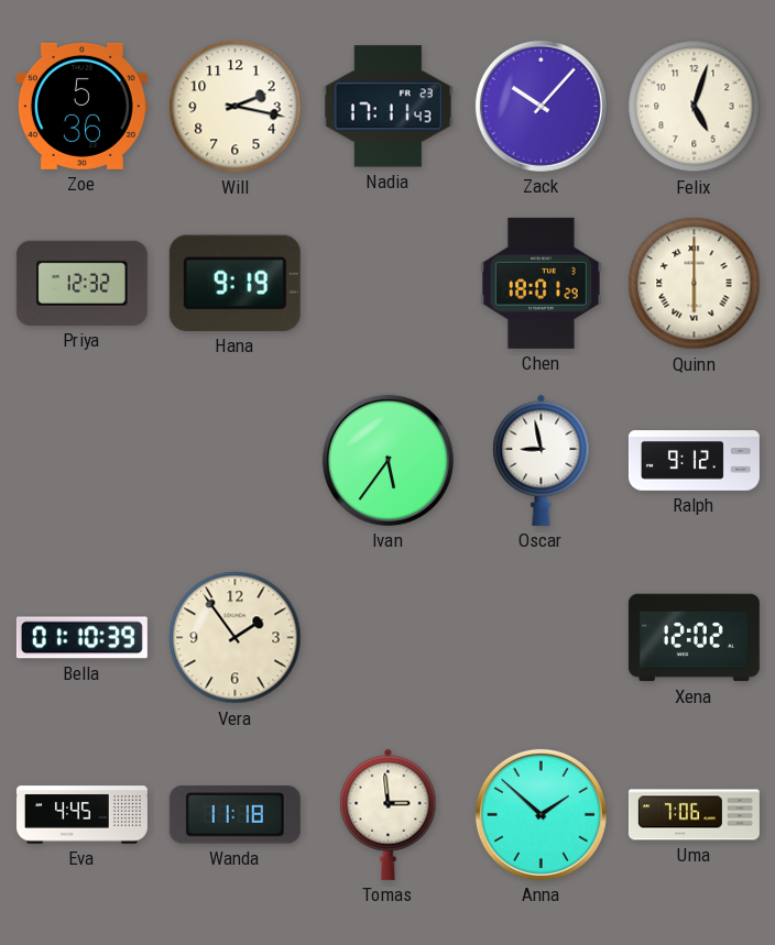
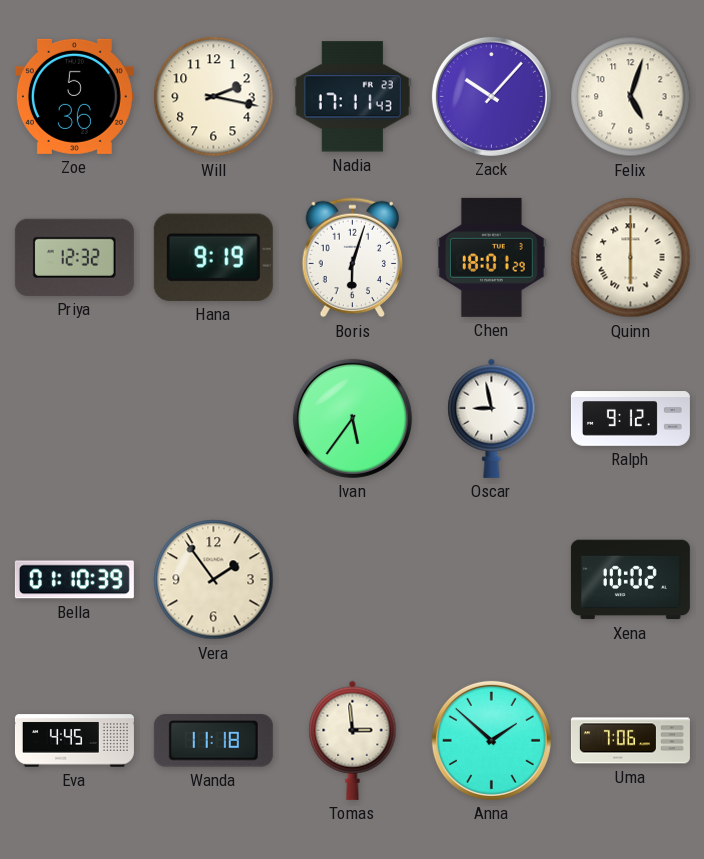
Boris: none -> 6:03 (353, 258)
Xena: 12:02 -> 10:02 (630, 580)
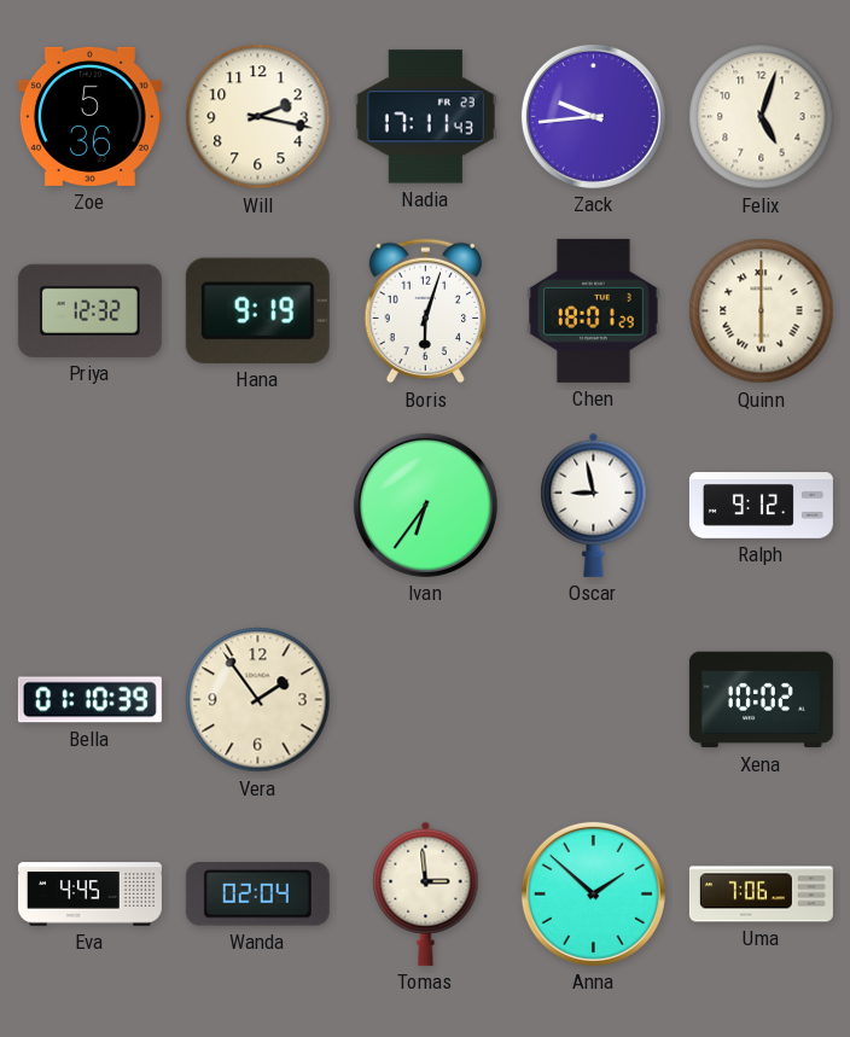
Zack: 10:07 -> 9:44 (593, 116)
Ivan: 5:36 -> 6:36 (425, 505)
Wanda: 11:18 -> 02:04 (257, 895)
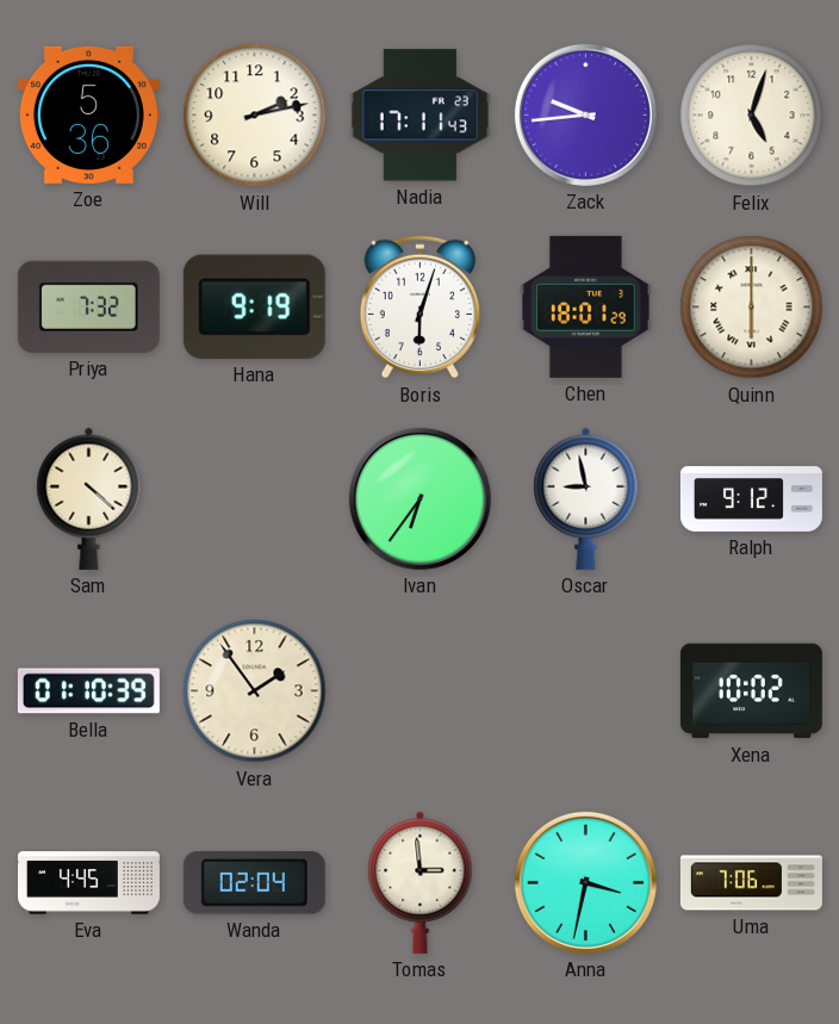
Will: 2:17 -> 2:13 (255, 116)
Priya: 12:32 -> 7:32 (88, 306)
Sam: none -> 4:22 (89, 498)
Anna: 1:52 -> 3:32 (585, 882)
